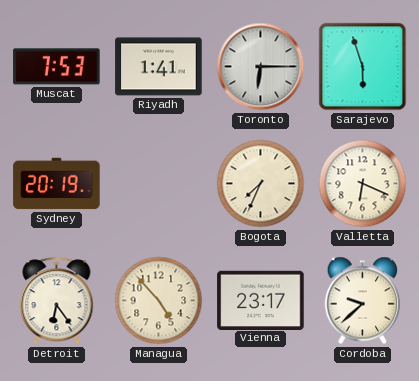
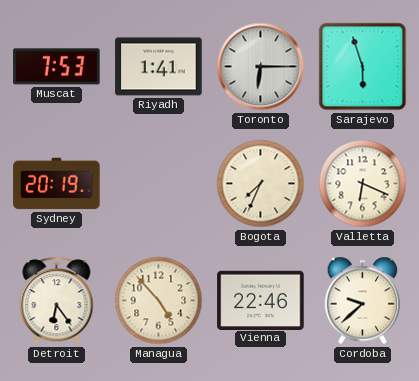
Vienna: 23:17 -> 22:46 (261, 300)
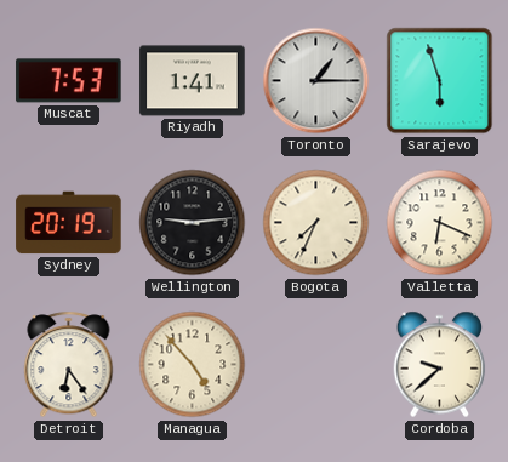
Toronto: 6:15 -> 1:15 (316, 81)
Wellington: none -> 9:14 (193, 223)
Vienna: 22:46 -> none (261, 300)
